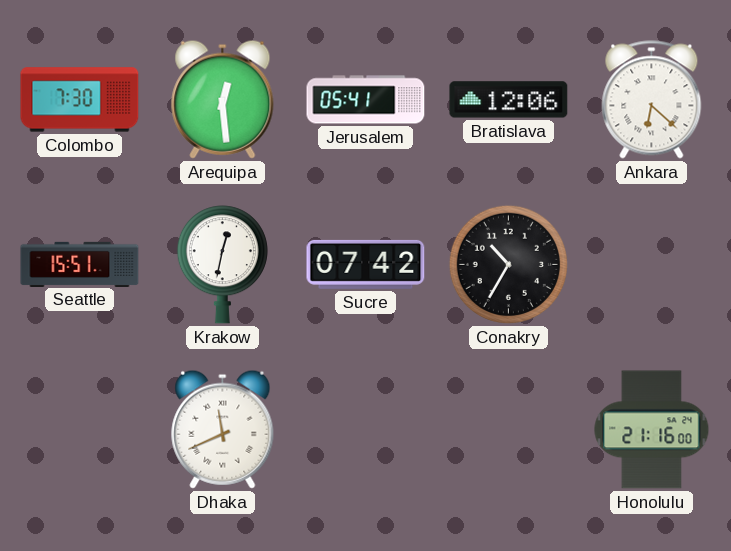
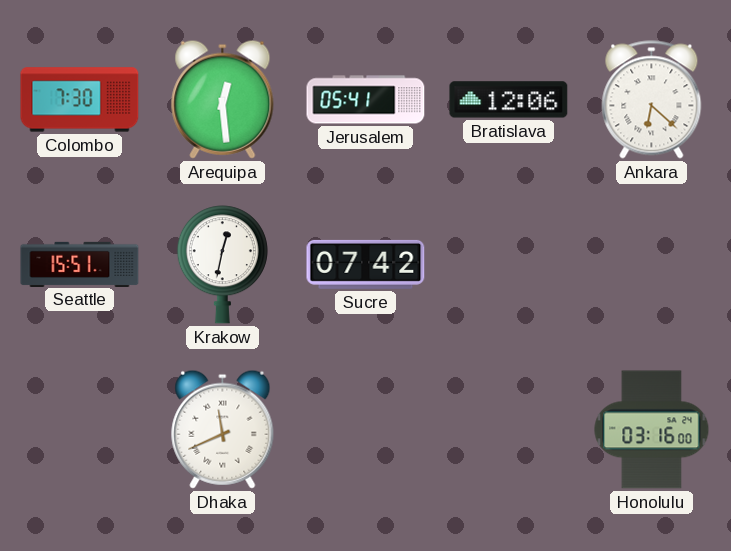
Conakry: 10:35 -> none (508, 264)
Honolulu: 21:16 -> 03:16 (652, 430)
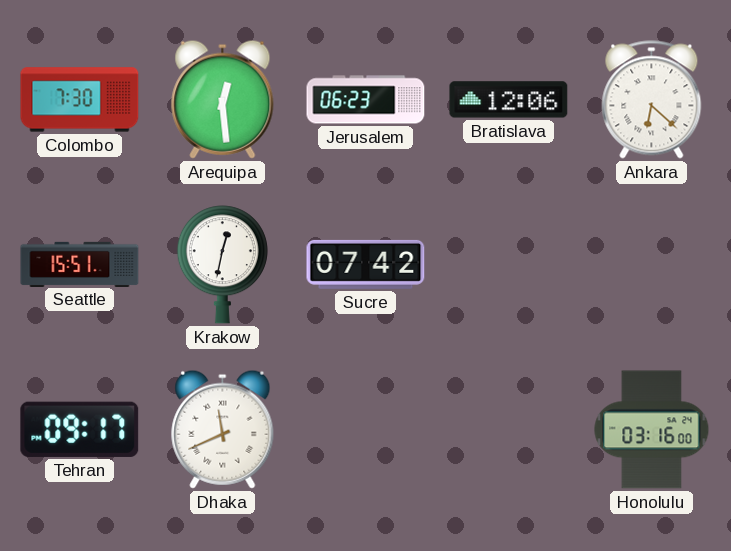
Jerusalem: 05:41 -> 06:23 (366, 100)
Tehran: none -> 09:17 (80, 429)
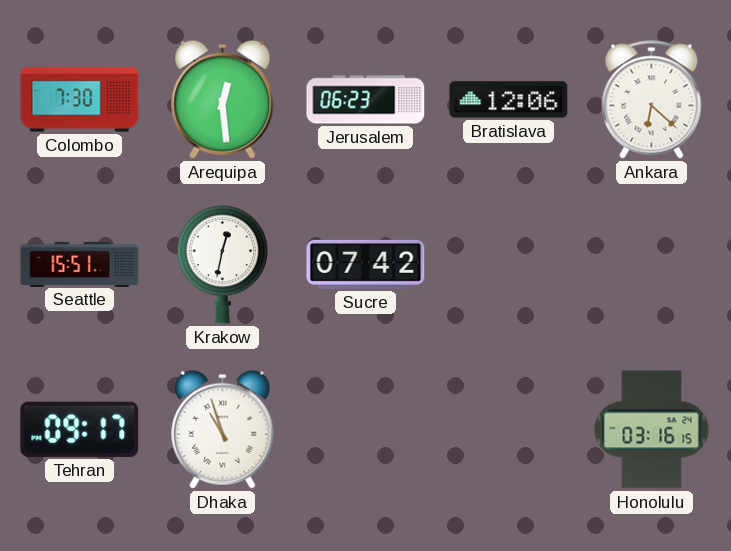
Dhaka: 11:41 -> 10:57 (223, 429)
Honolulu: 03:16:00 -> 03:16:15 (652, 430)
